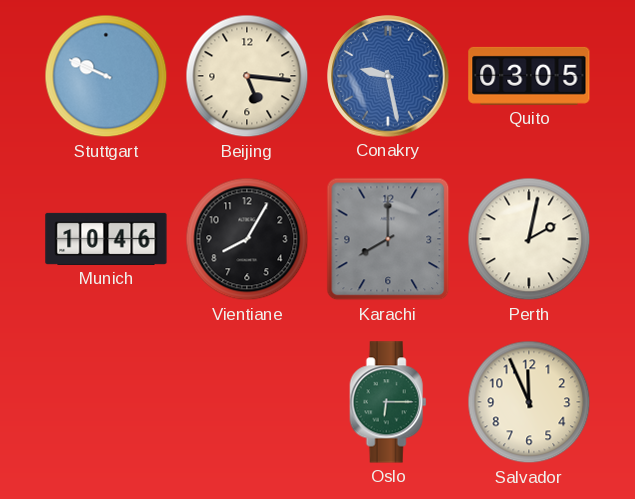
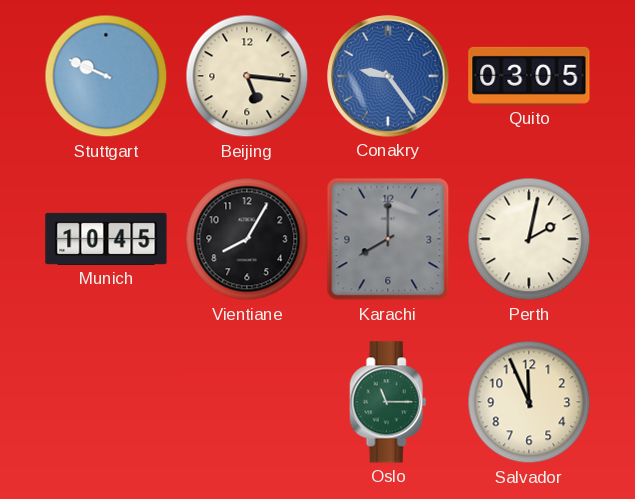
Conakry: 9:28 -> 9:24 (388, 76)
Munich: 10:46 -> 10:45 (106, 239)
Oslo: 6:15 -> 11:15 (388, 402)
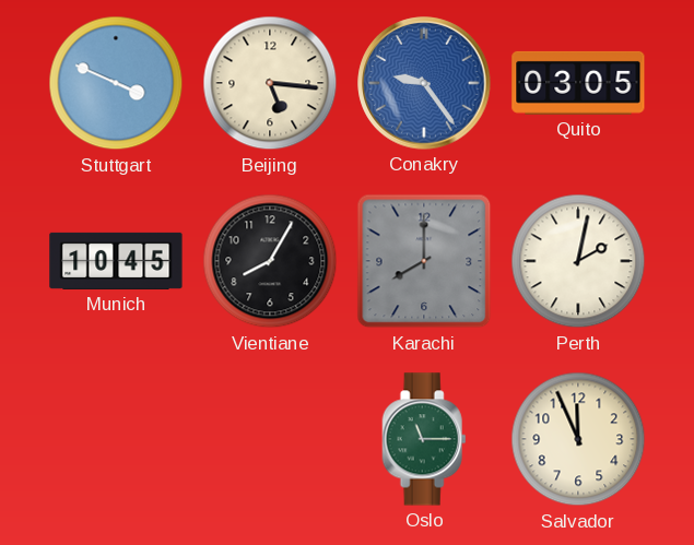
Stuttgart: 9:49 -> 3:49 (116, 83)
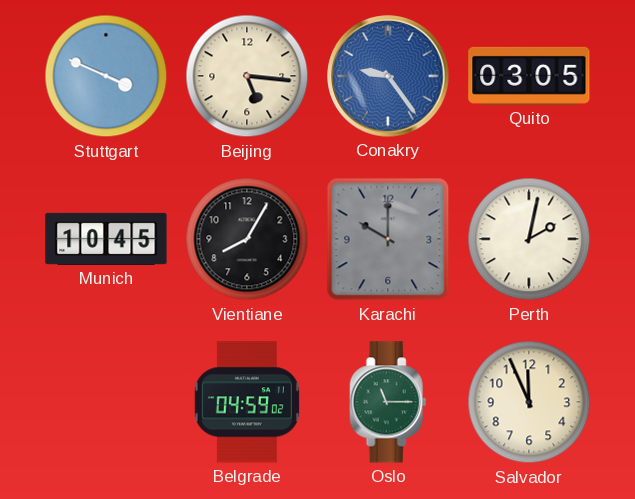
Karachi: 8:00 -> 10:00 (388, 239)
Belgrade: none -> 04:59 (247, 402)
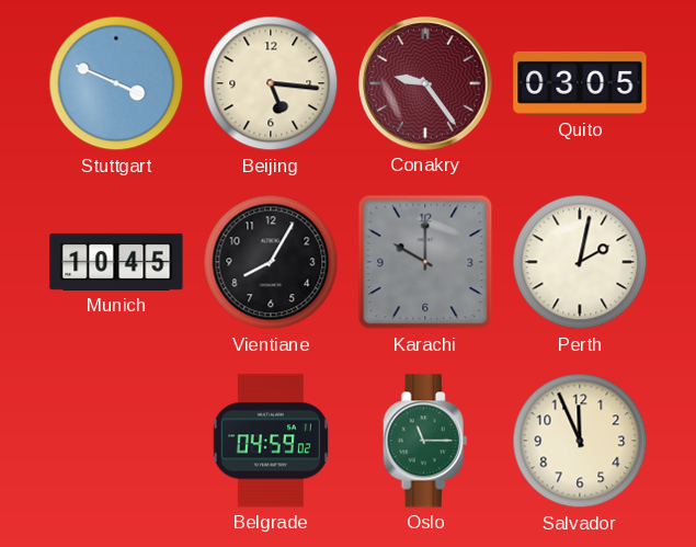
Conakry dial: blue -> burgundy (425, 83)
